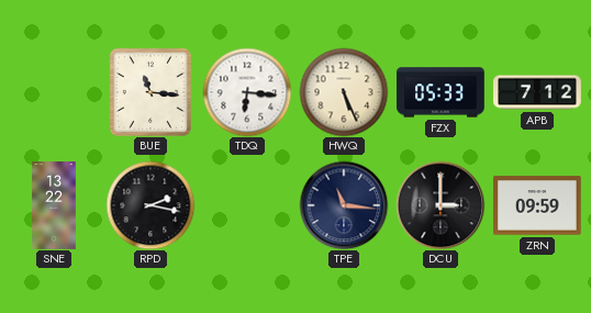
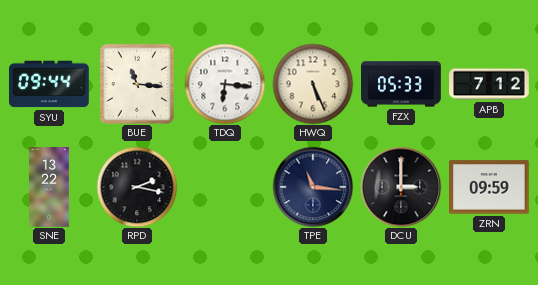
SYU: none -> 09:44 (50, 84)
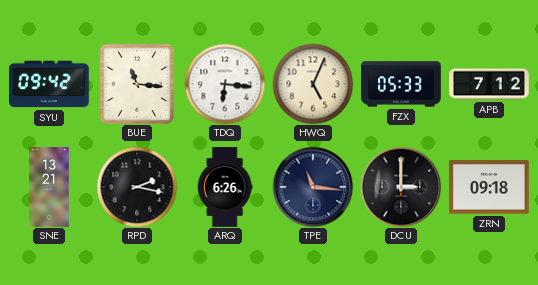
SYU: 09:44 -> 09:42 (50, 84)
HWQ: 5:26 -> 5:04 (313, 84)
SNE: 13:22 -> 13:21 (49, 187)
ARQ: none -> 6:26 (225, 187)
ZRN: 09:59 -> 09:18 (490, 187)
